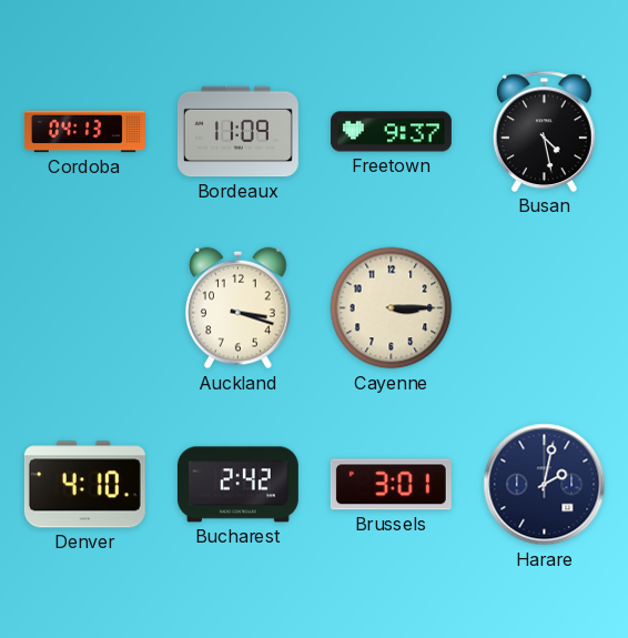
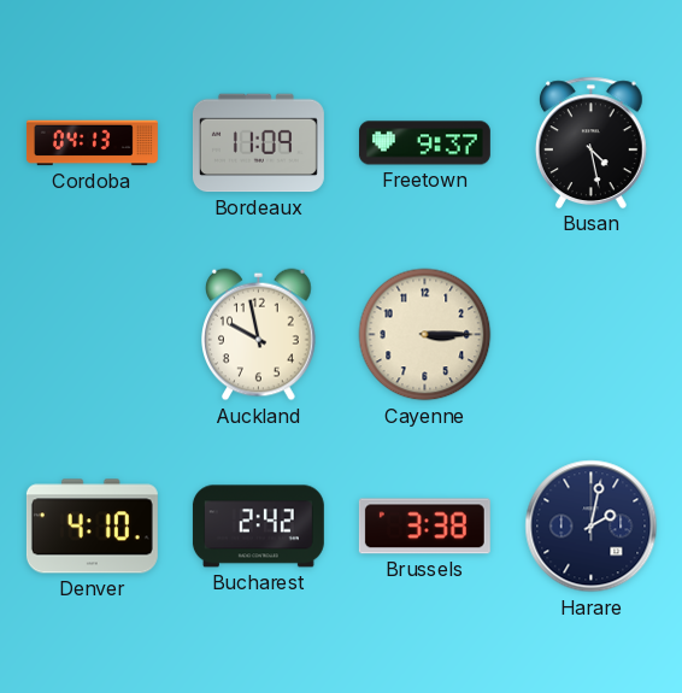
Auckland: 3:18 -> 9:58 (259, 335)
Brussels: 3:01 -> 3:38 (424, 527)
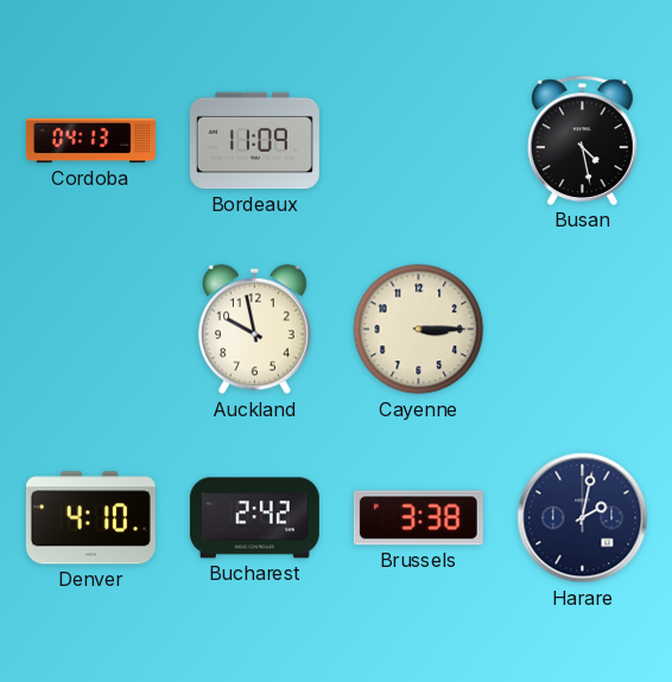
Freetown: 9:37 -> none (424, 143)
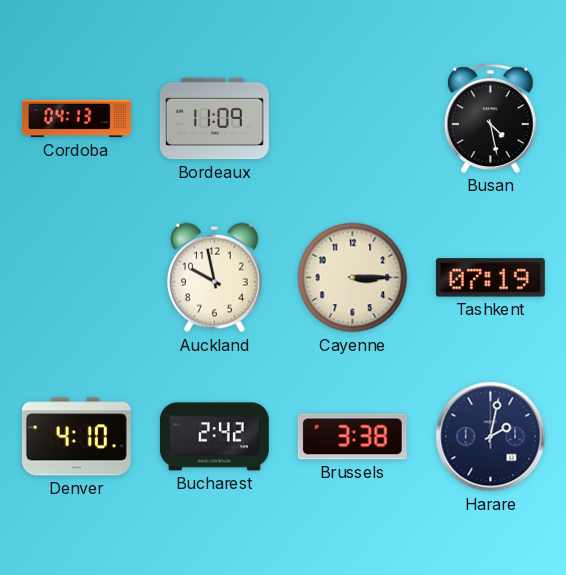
Tashkent: none -> 07:19 (490, 278)
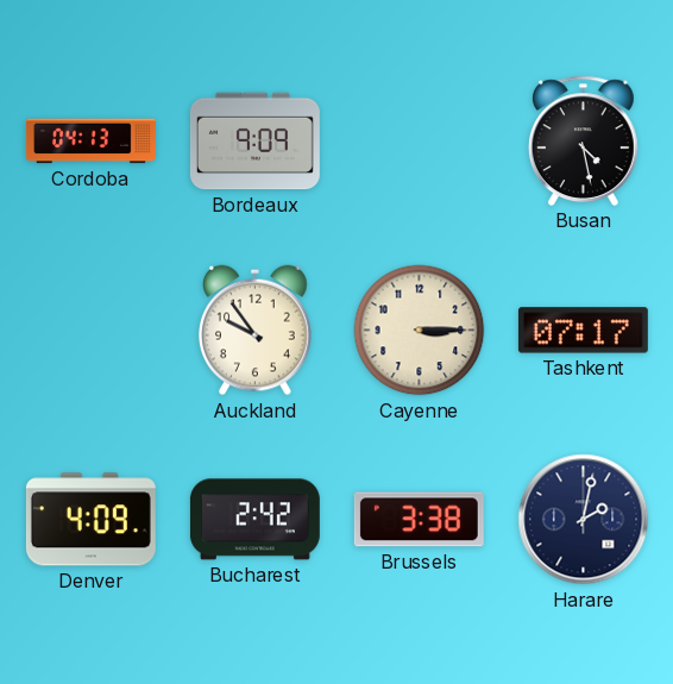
Bordeaux: 11:09 -> 9:09 (254, 142)
Auckland: 9:58 -> 9:54 (256, 331)
Tashkent: 07:19 -> 07:17 (583, 331)
Denver: 4:10 -> 4:09 (90, 520)
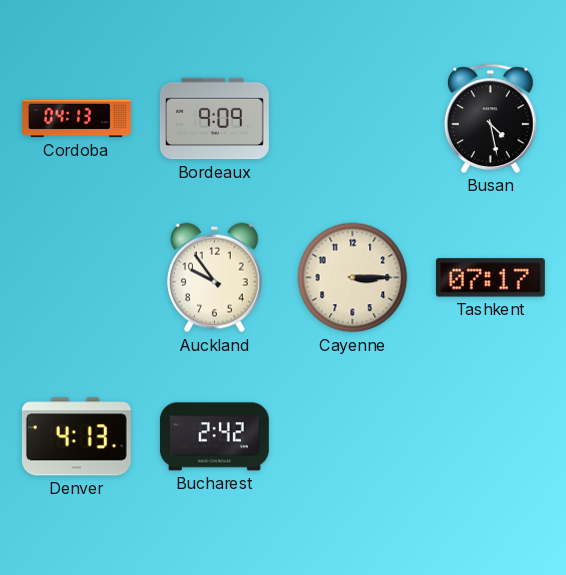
Denver: 4:09 -> 4:13 (76, 437)
Brussels: 3:38 -> none (419, 520)
Harare: 2:02 -> none (584, 520)
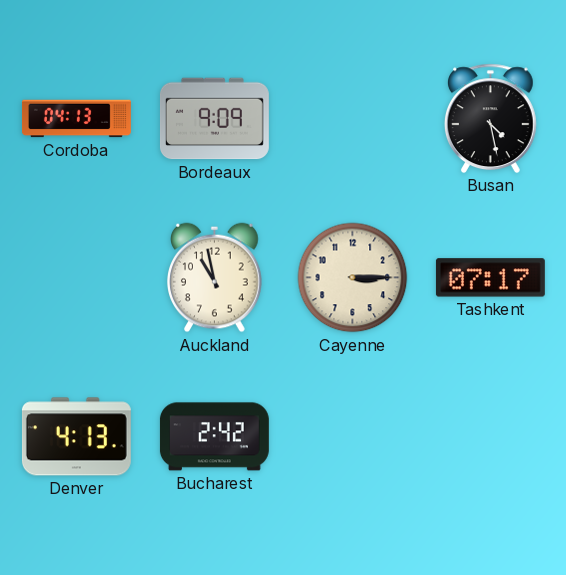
Auckland: 9:54 -> 10:58 (215, 278)
